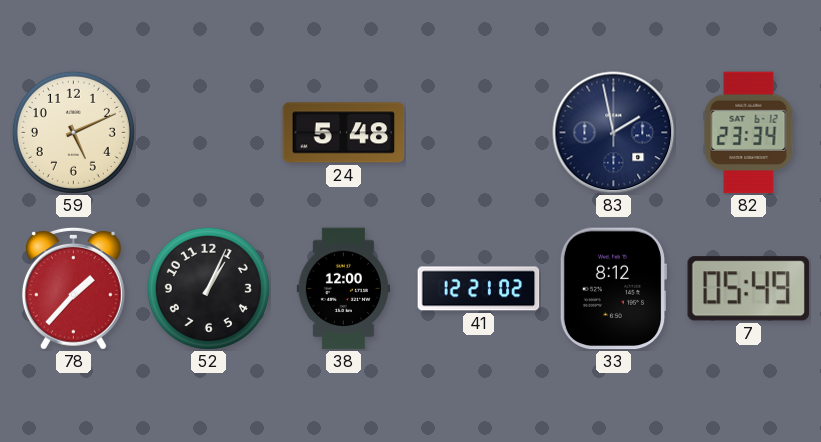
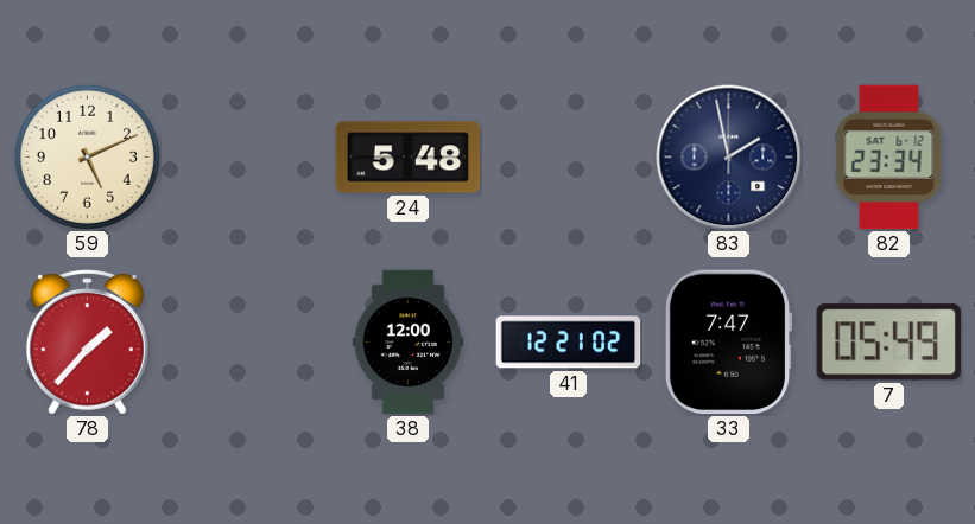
52: 1:04 -> none (208, 288)
33: 8:12 -> 7:47 (728, 343)
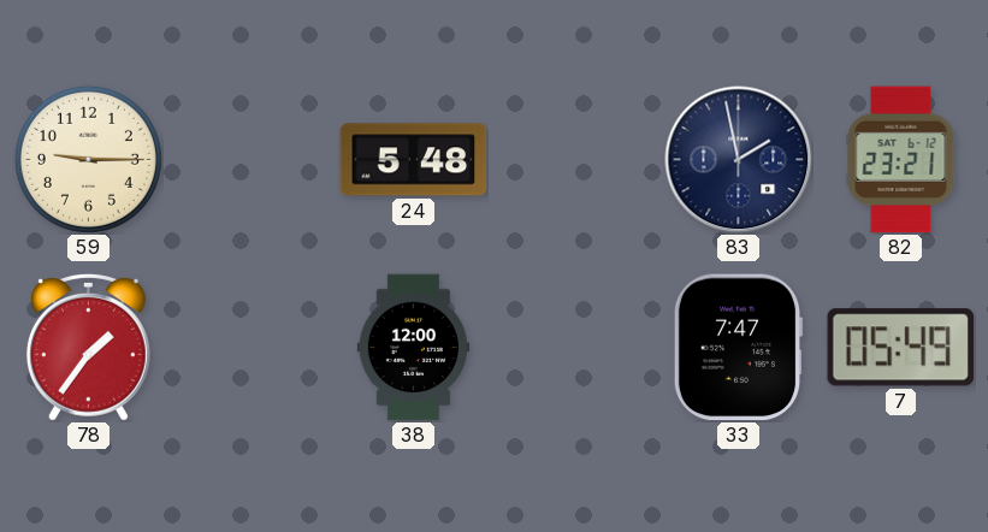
59: 5:11 -> 9:15 (88, 159)
82: 23:34 -> 23:21 (901, 160)
78: 1:37 -> 1:36 (88, 347)
41: 12:21 -> none (569, 343)
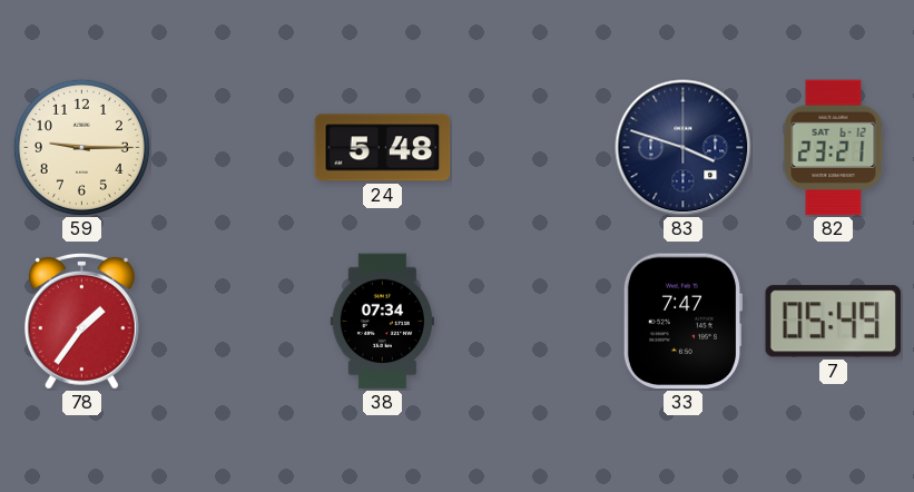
83: 1:58 -> 3:48 (684, 148)
38: 12:00 -> 07:34 (382, 322)
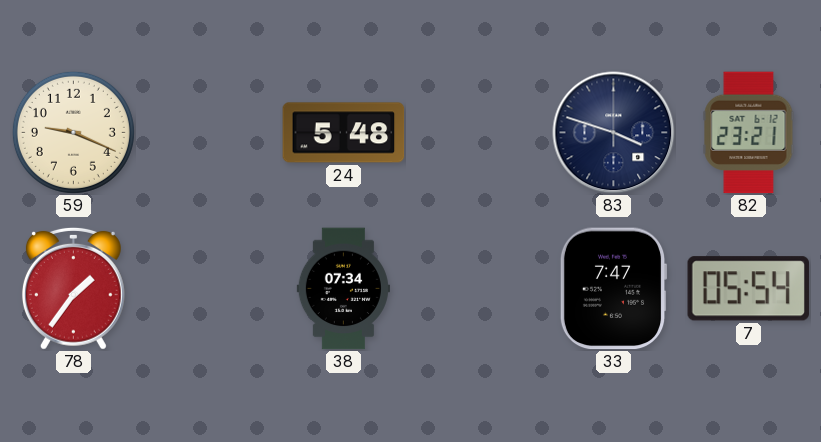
59: 9:15 -> 9:19 (73, 132)
7: 05:49 -> 05:54 (748, 289)
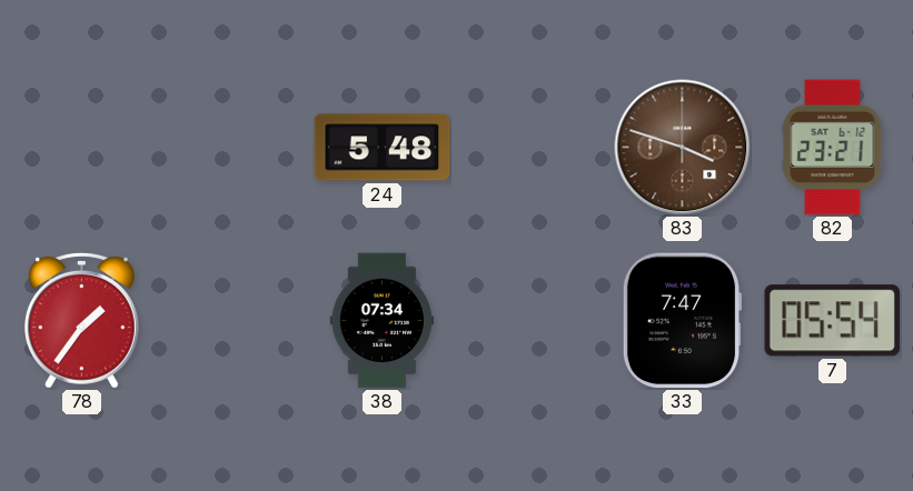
59: 9:19 -> none (73, 132)
83 dial: navy -> brown (683, 148)
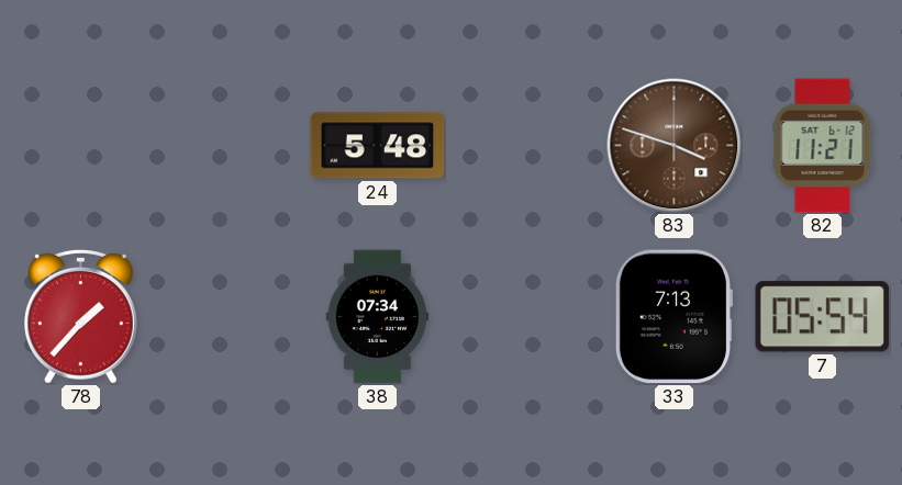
82: 23:21 -> 11:21 (823, 146)
78: 1:36 -> 1:37 (80, 316)
33: 7:47 -> 7:13 (673, 317)
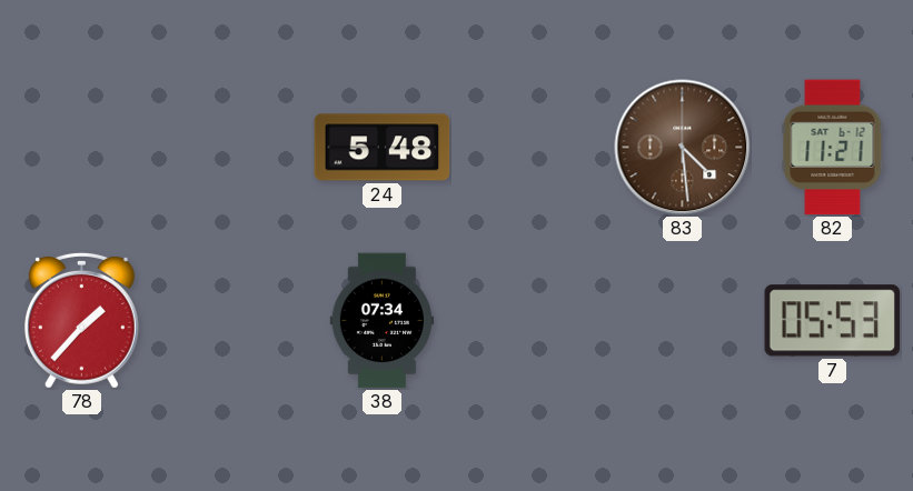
83: 3:48 -> 4:29 (683, 148)
33: 7:13 -> none (673, 317)
7: 05:54 -> 05:53 (832, 321)
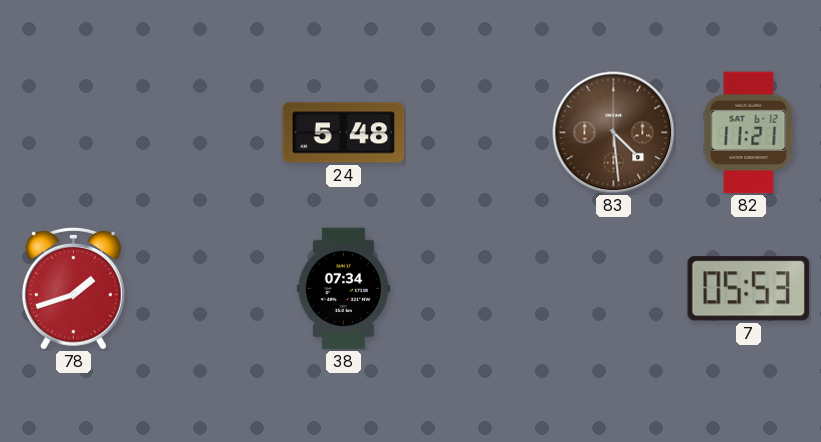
78: 1:37 -> 1:42 (73, 288)
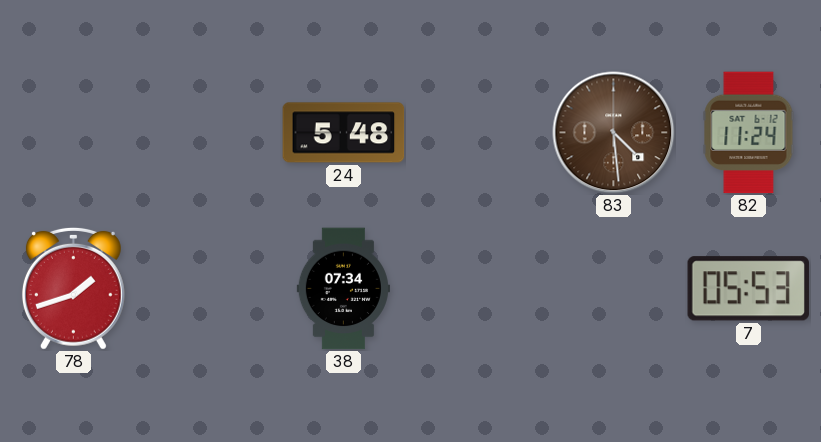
82: 11:21 -> 11:24 (749, 133)
